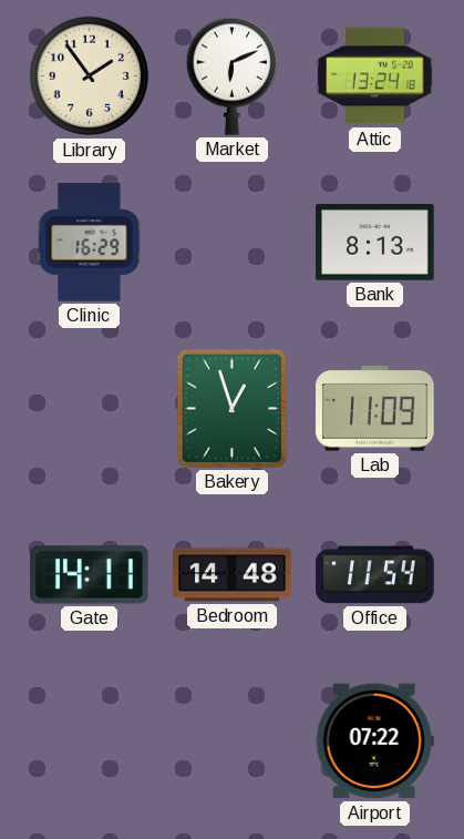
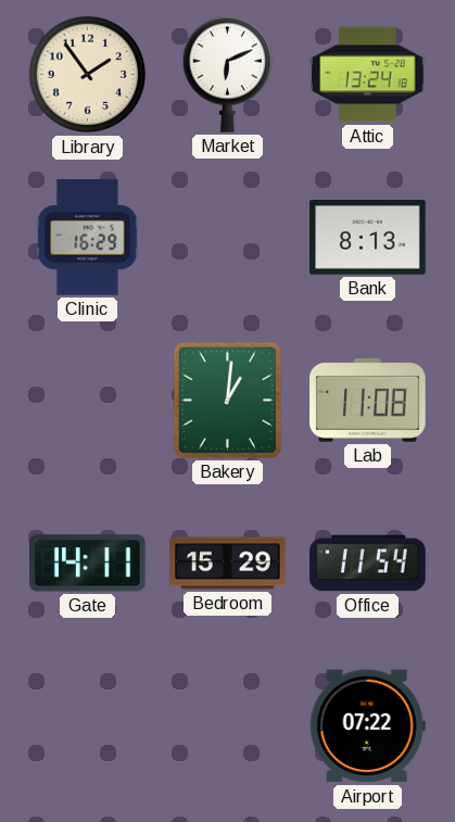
Bakery: 12:57 -> 1:01 (227, 400)
Lab: 11:09 -> 11:08 (368, 401)
Bedroom: 14:48 -> 15:29 (228, 564)
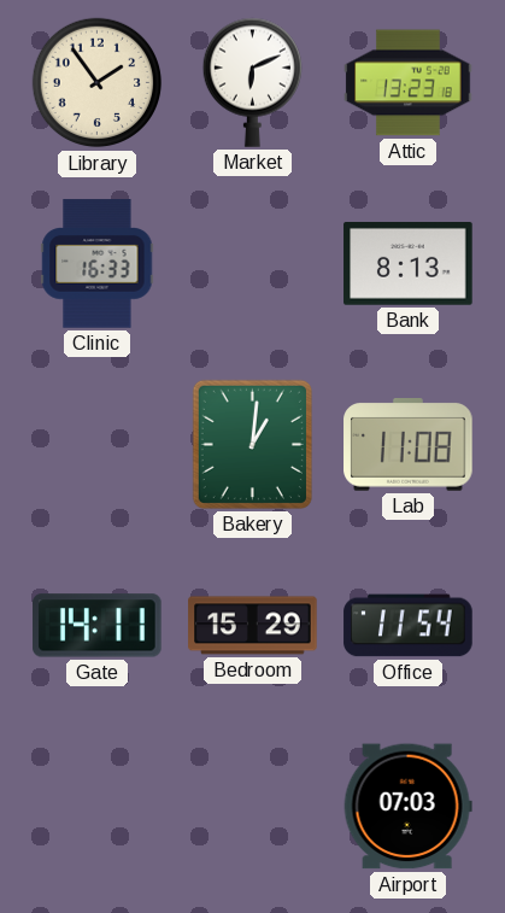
Attic: 13:24 -> 13:23 (409, 83)
Clinic: 16:29 -> 16:33 (98, 264)
Airport: 07:22 -> 07:03 (407, 807)
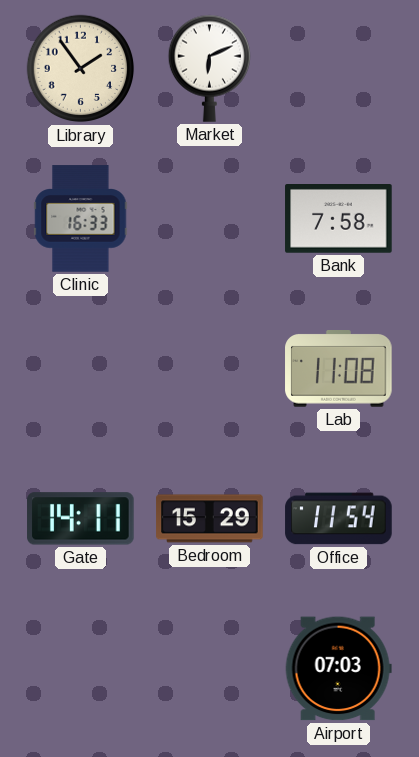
Attic: 13:23 -> none (409, 83)
Bank: 8:13 -> 7:58 (339, 219)
Bakery: 1:01 -> none (252, 444)
